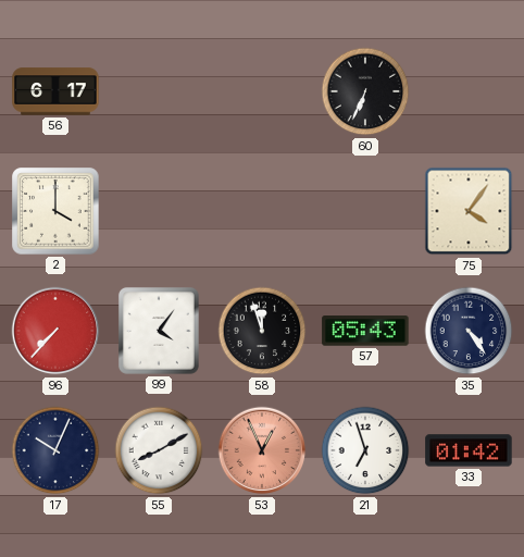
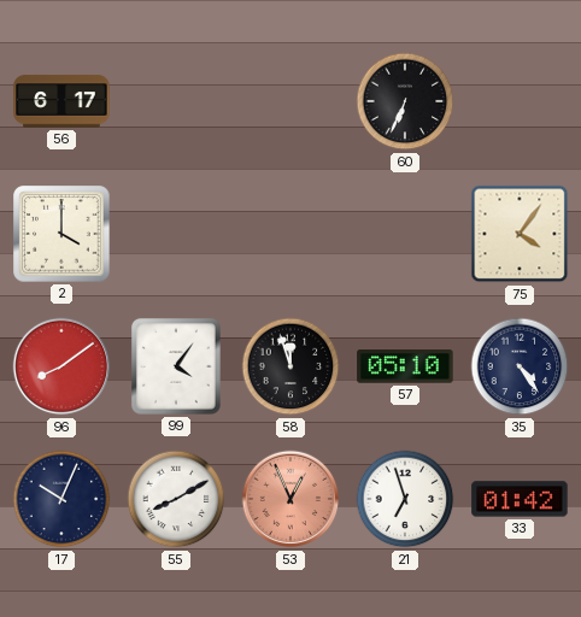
96: 7:37 -> 8:09 (61, 366)
57: 05:43 -> 05:10 (405, 366)
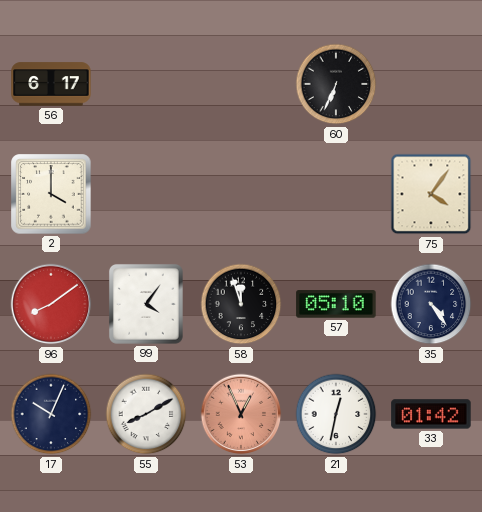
21: 6:57 -> 12:32 (336, 414)
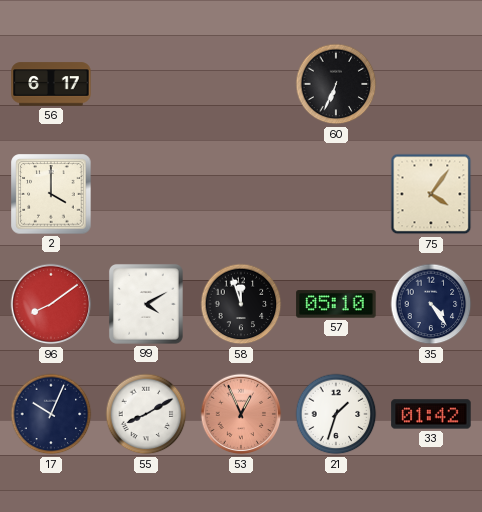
99: 4:06 -> 4:10 (146, 304)
21: 12:32 -> 1:33 (336, 414)
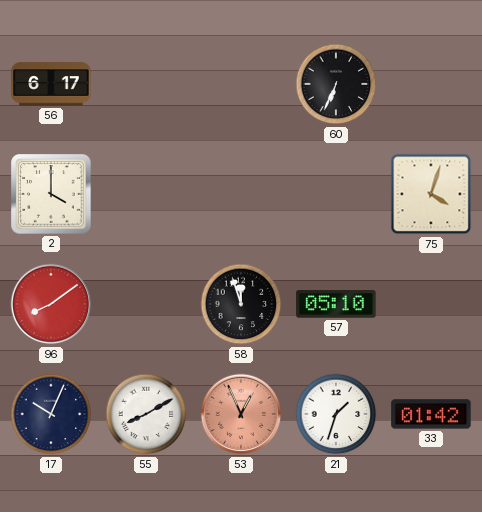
75: 4:06 -> 4:03 (431, 194)
99: 4:10 -> none (146, 304)
35: 4:24 -> none (431, 304)
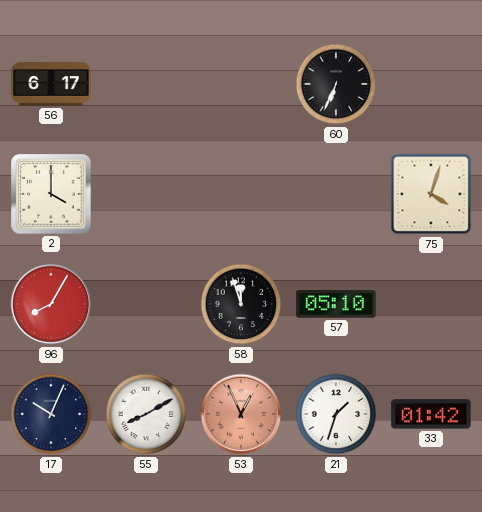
96: 8:09 -> 8:05 (51, 304)
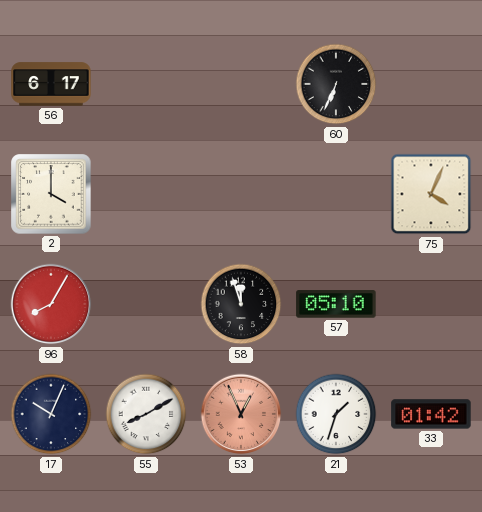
75: 4:03 -> 4:04 (431, 194)
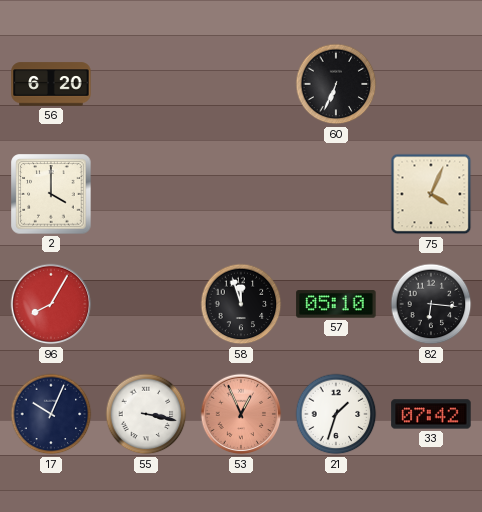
56: 6:17 -> 6:20 (51, 84)
82: none -> 6:16 (431, 304)
55: 8:10 -> 3:17 (146, 414)
33: 01:42 -> 07:42 (431, 414)
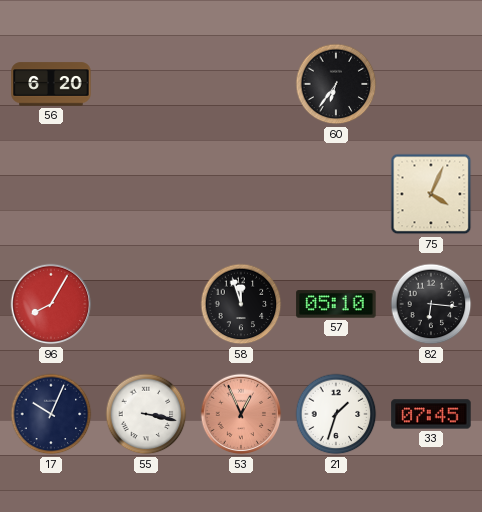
60: 6:34 -> 6:36 (336, 84)
2: 4:00 -> none (51, 194)
33: 07:42 -> 07:45 (431, 414)
